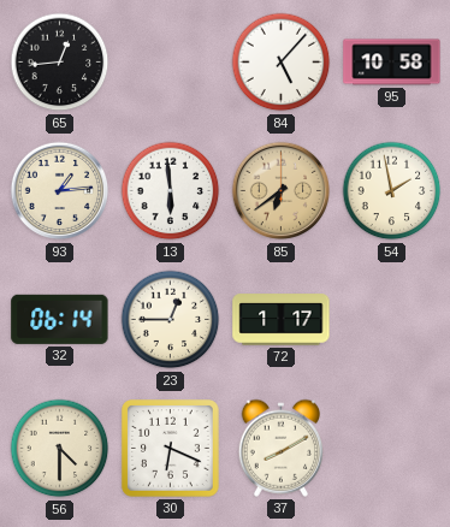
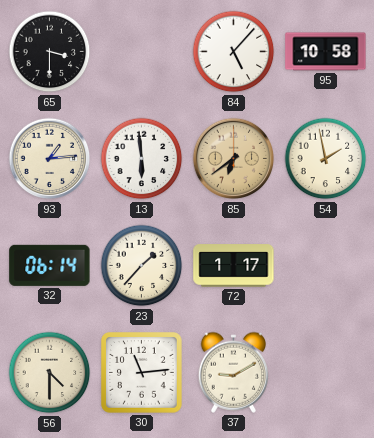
65: 12:44 -> 3:30 (50, 52)
23: 12:45 -> 1:37 (142, 266)
30: 6:19 -> 11:14 (142, 373)
37: 8:10 -> 9:10 (233, 372)
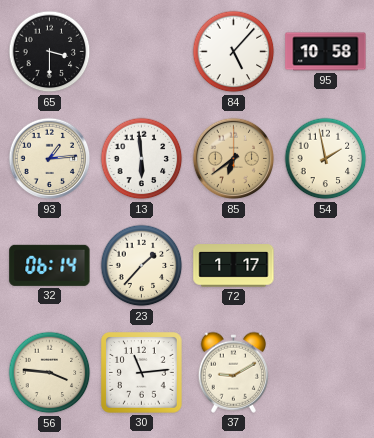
56: 4:30 -> 3:46 (50, 373)
